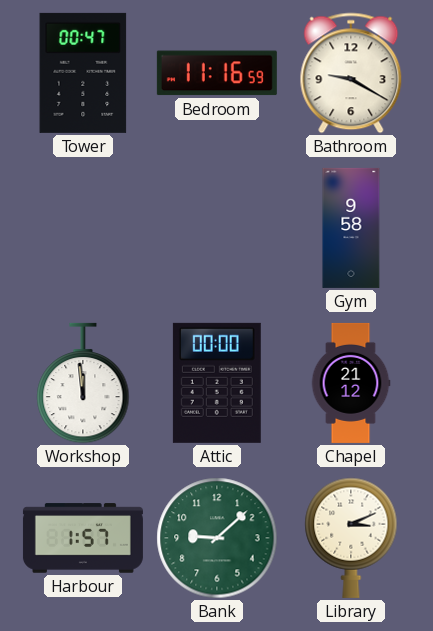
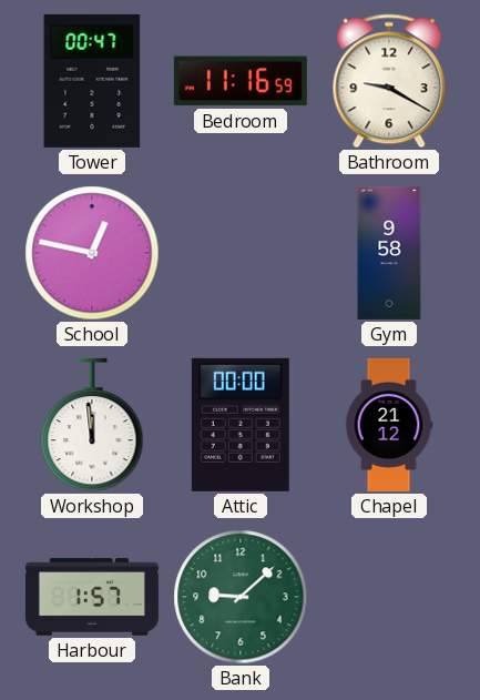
School: none -> 12:47 (92, 253)
Library: 3:11 -> none (351, 538)
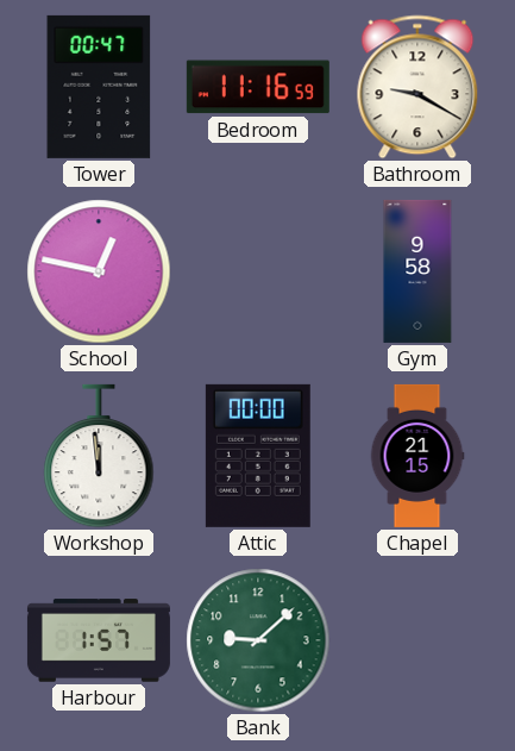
Chapel: 21:12 -> 21:15 (417, 456)
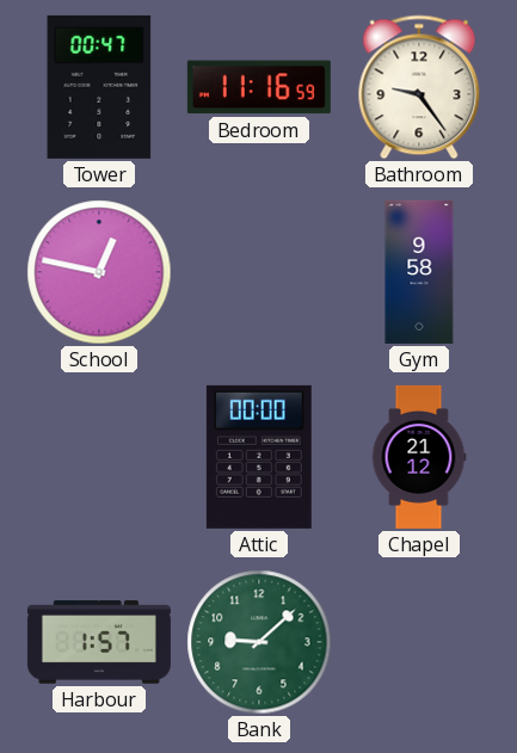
Bathroom: 9:20 -> 9:24 (419, 87)
Workshop: 11:59 -> none (99, 456)
Chapel: 21:15 -> 21:12 (419, 457)
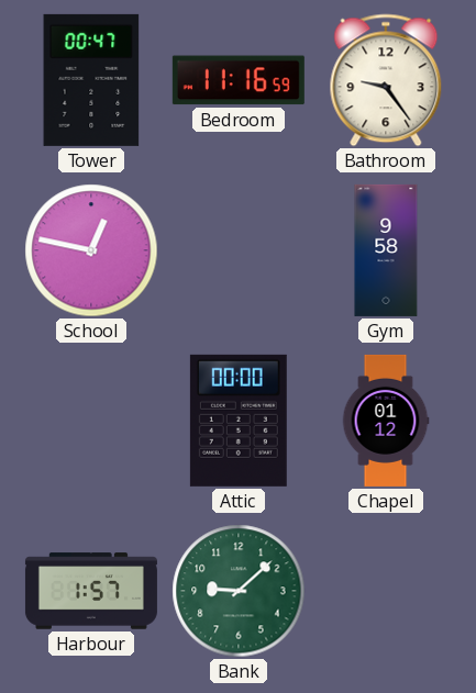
Chapel: 21:12 -> 01:12 (386, 421)
